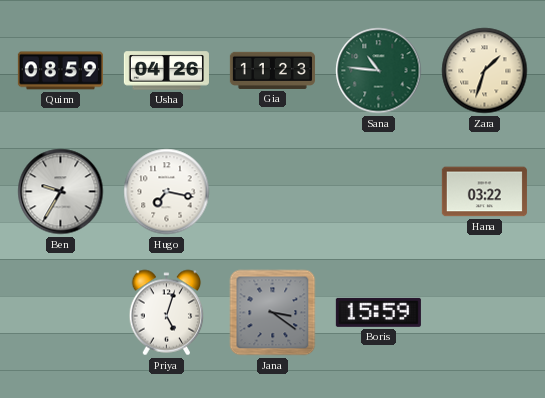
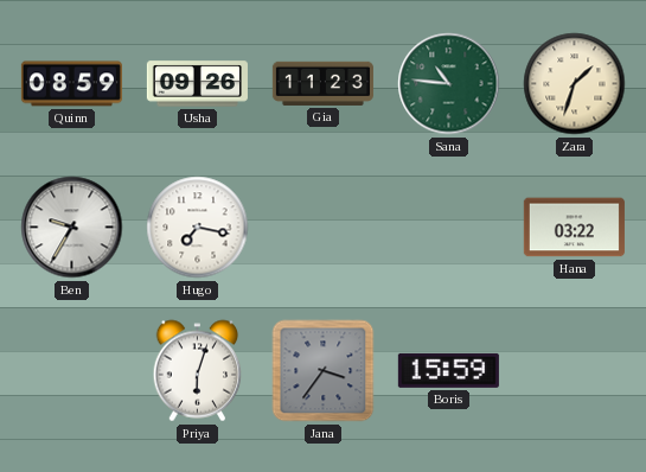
Usha: 04:26 -> 09:26 (197, 84)
Priya: 5:03 -> 6:03 (198, 371)
Jana: 3:21 -> 3:36 (324, 371)
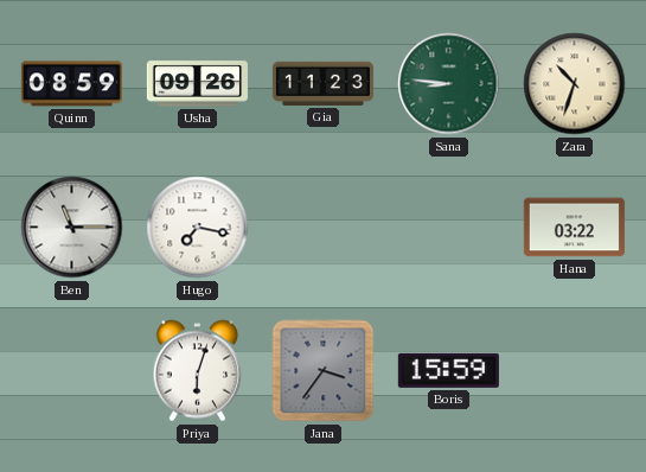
Sana: 10:46 -> 8:46 (449, 84)
Zara: 1:33 -> 10:33 (575, 84)
Ben: 9:35 -> 11:15 (72, 228)
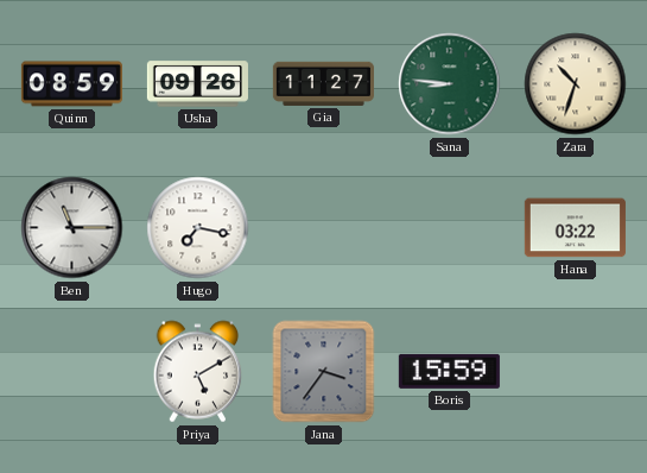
Gia: 11:23 -> 11:27 (323, 83)
Priya: 6:03 -> 5:10 (198, 372)
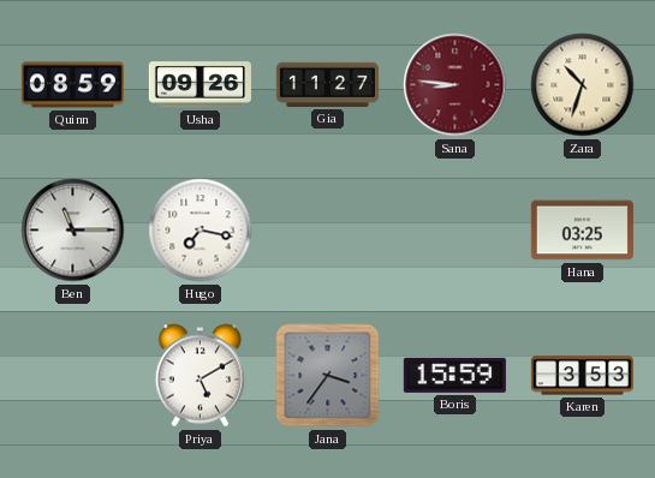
Sana dial: green -> burgundy (455, 85)
Hana: 03:22 -> 03:25 (582, 231)
Karen: none -> 3:53 (582, 376)
